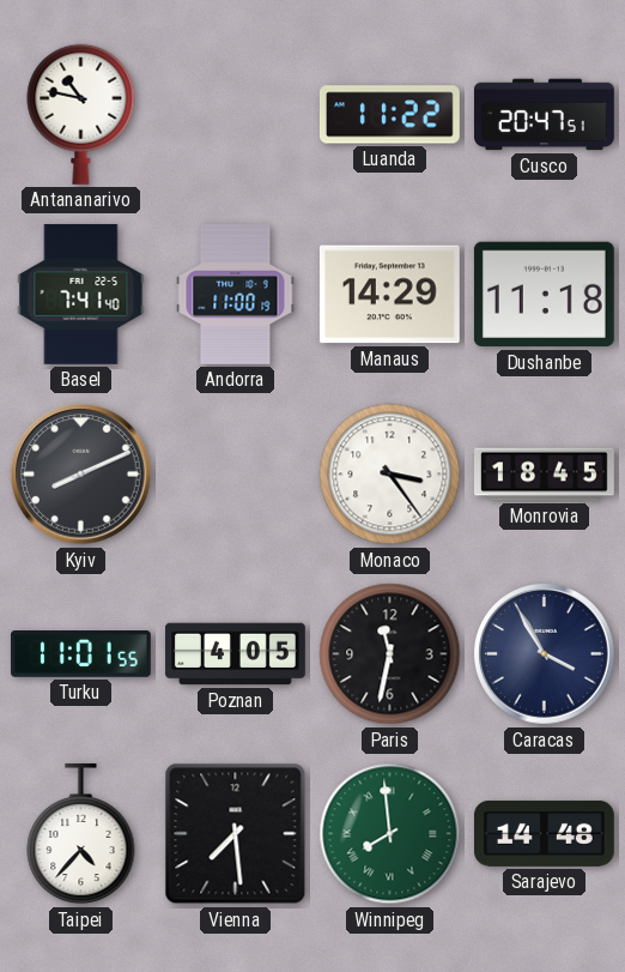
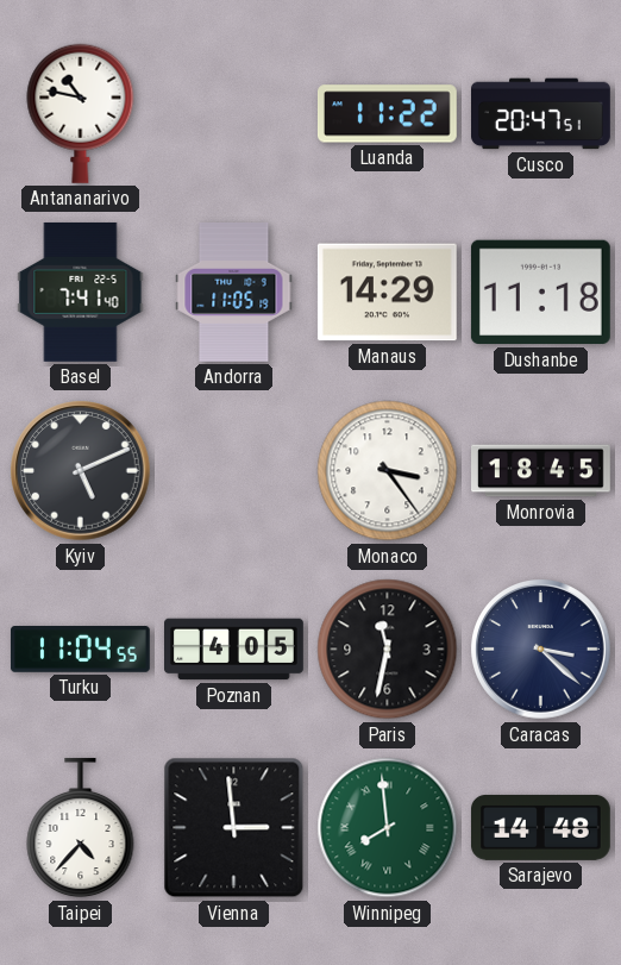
Andorra: 11:00 -> 11:05 (234, 293)
Kyiv: 8:11 -> 5:11 (81, 471)
Turku: 11:01 -> 11:04 (81, 650)
Caracas: 3:55 -> 3:22 (541, 650)
Vienna: 7:29 -> 2:59 (234, 828)
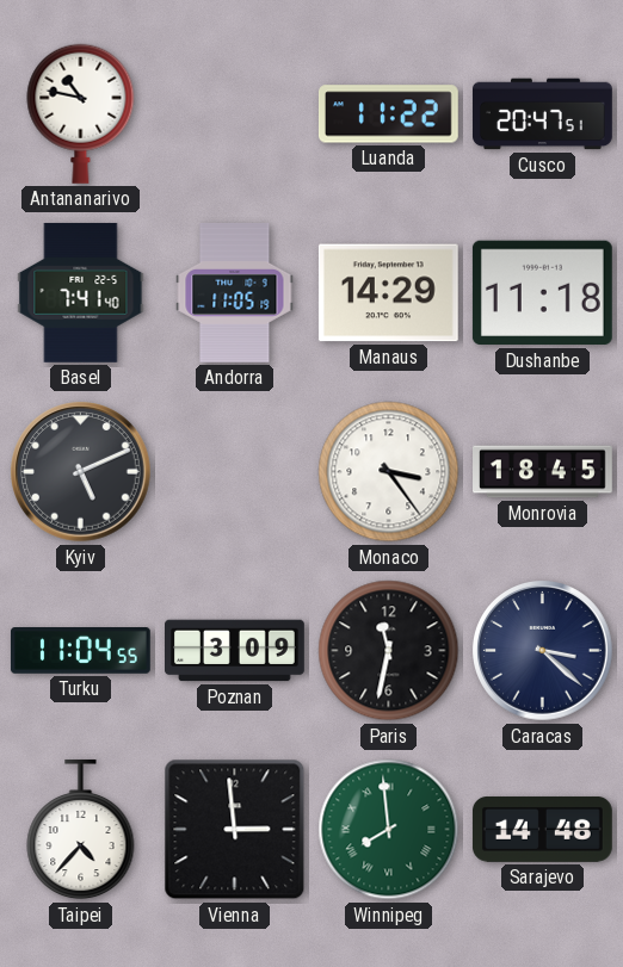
Poznan: 4:05 -> 3:09 (235, 651)
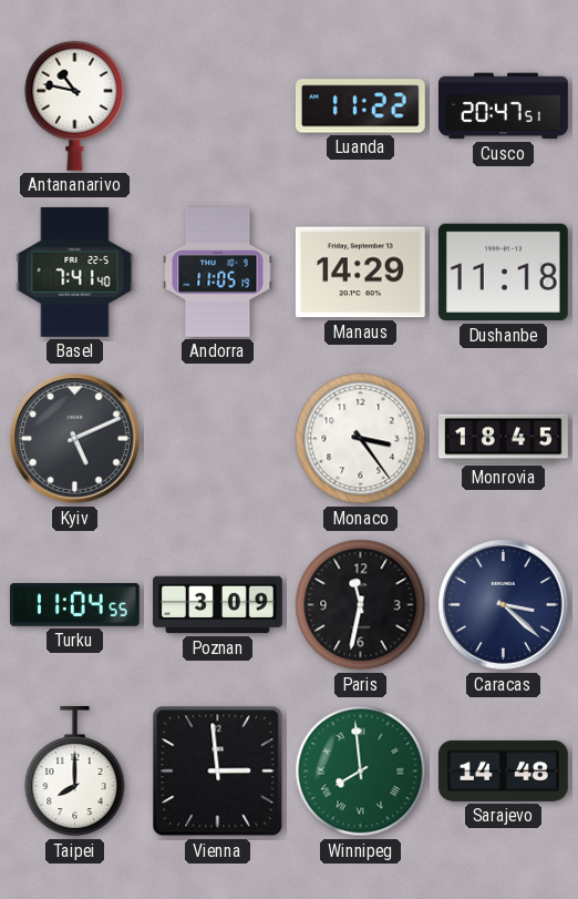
Taipei: 4:37 -> 8:00 (75, 772)
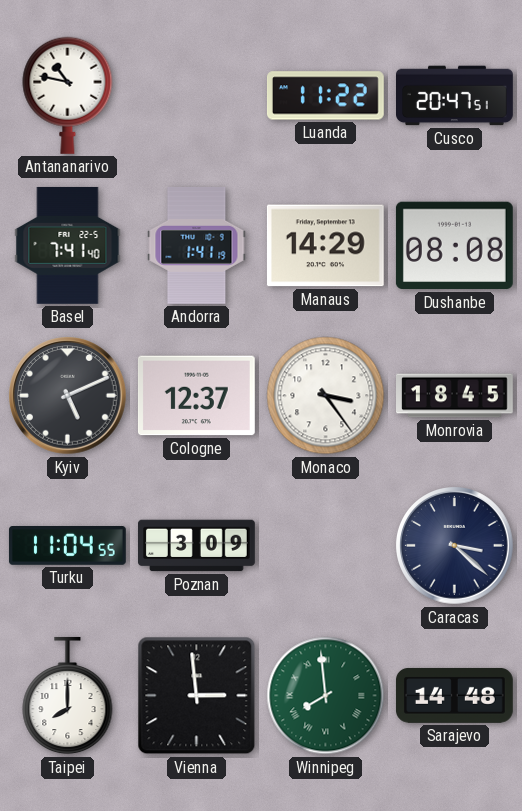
Andorra: 11:05 -> 1:41 (197, 246)
Dushanbe: 11:18 -> 08:08 (454, 246)
Cologne: none -> 12:37 (196, 396)
Paris: 11:32 -> none (361, 605)
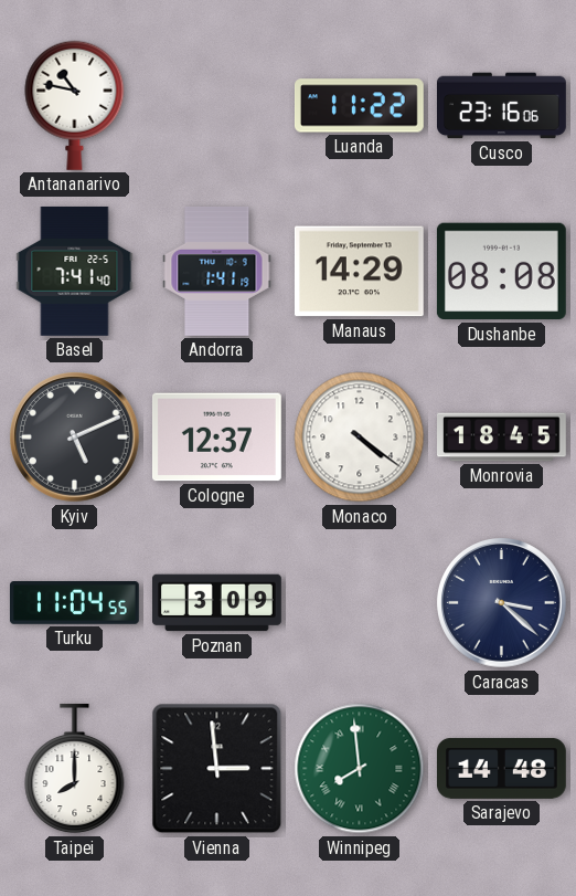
Cusco: 20:47 -> 23:16 (502, 106)
Monaco: 3:24 -> 4:21 (360, 438)
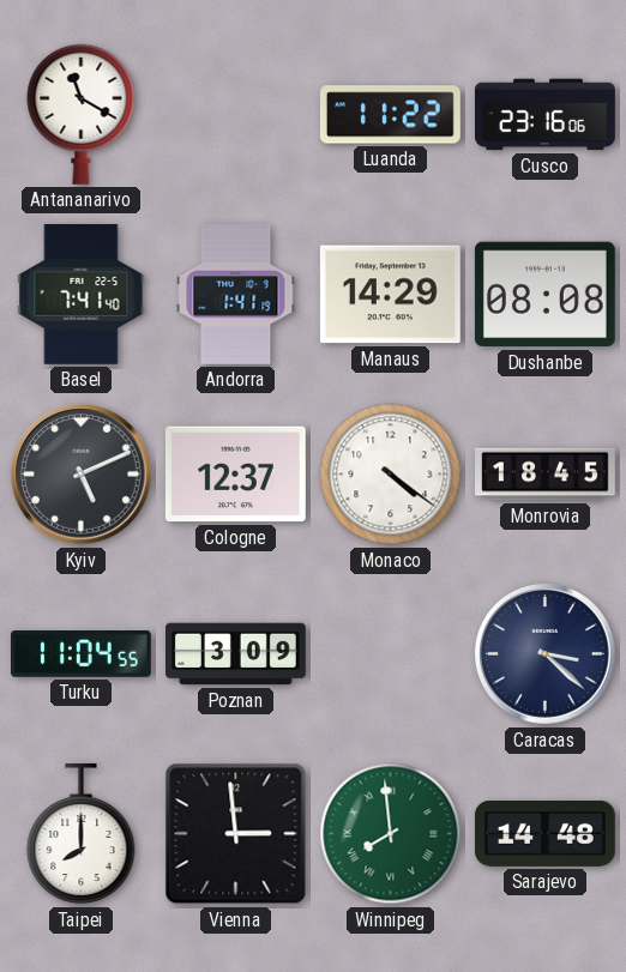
Antananarivo: 10:47 -> 11:20 (82, 114)
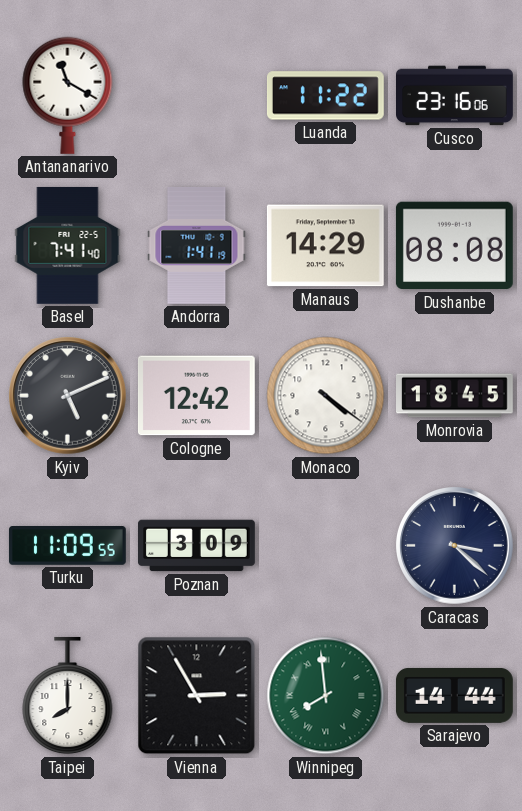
Cologne: 12:37 -> 12:42 (196, 396)
Turku: 11:04 -> 11:09 (68, 546)
Vienna: 2:59 -> 2:55 (197, 696)
Sarajevo: 14:48 -> 14:44 (454, 695)
